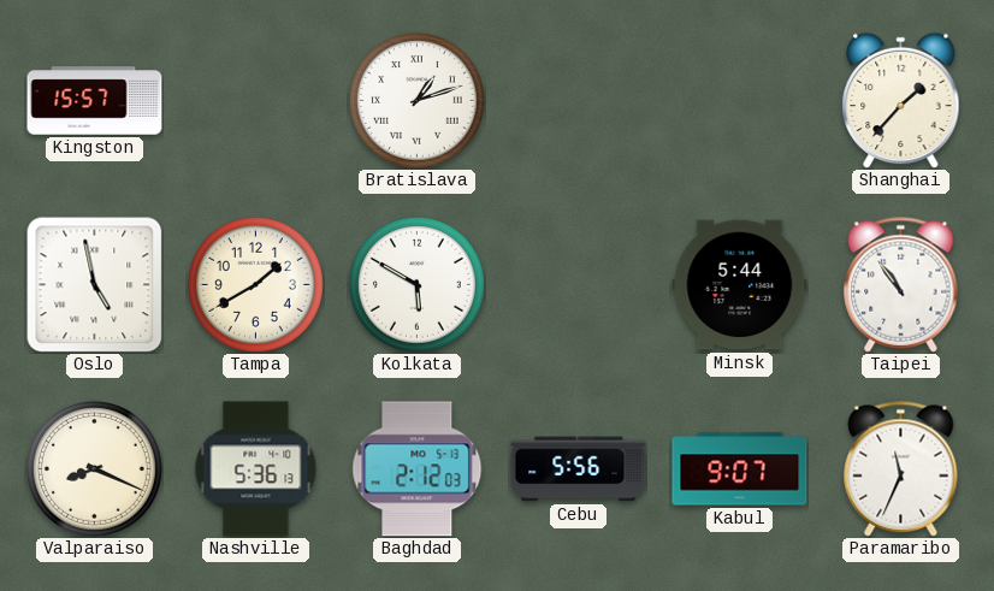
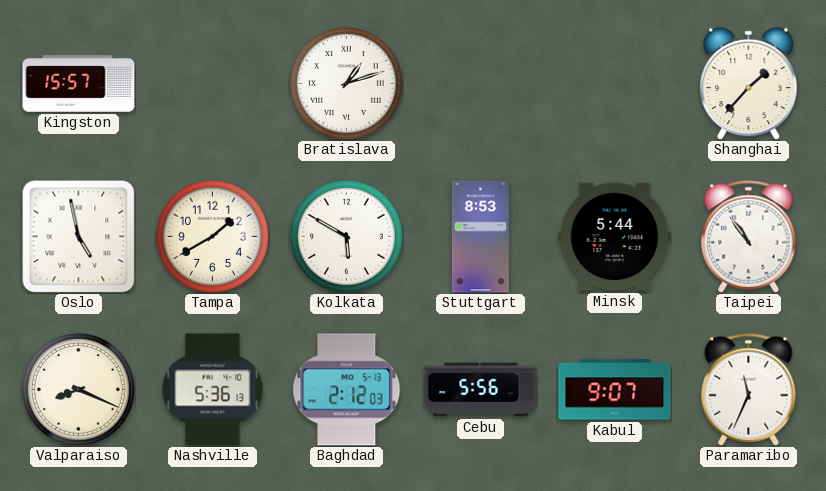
Stuttgart: none -> 8:53 (480, 237)
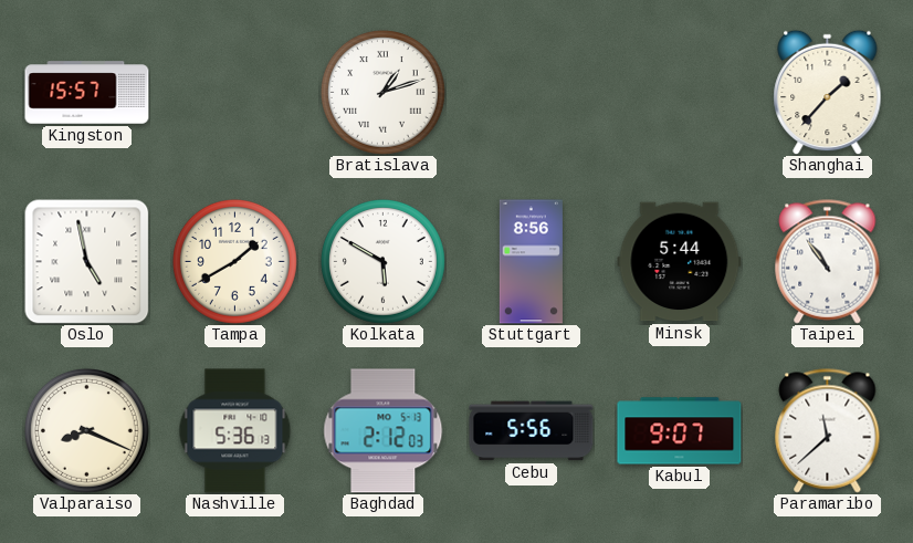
Stuttgart: 8:53 -> 8:56 (531, 262)
Paramaribo: 11:34 -> 11:38 (828, 431)
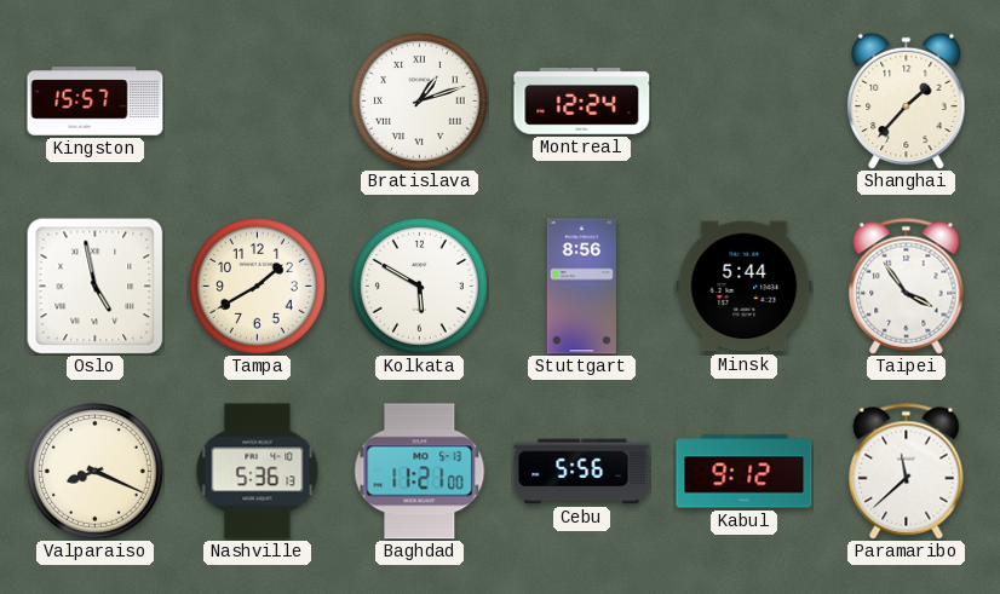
Montreal: none -> 12:24 (582, 102)
Taipei: 10:54 -> 3:54 (907, 287)
Baghdad: 2:12 -> 11:21 (420, 472)
Kabul: 9:07 -> 9:12 (745, 472)
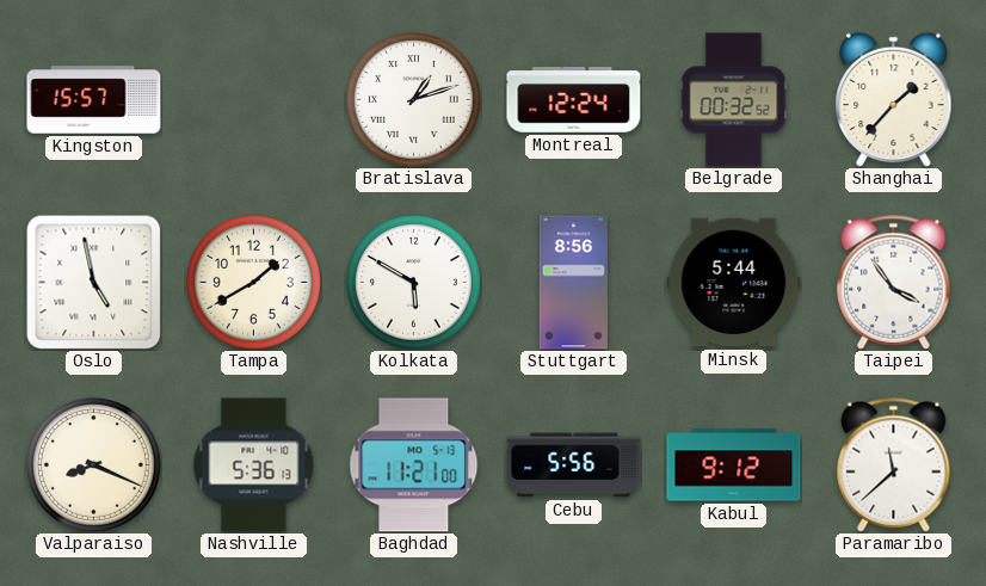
Belgrade: none -> 00:32 (734, 100)
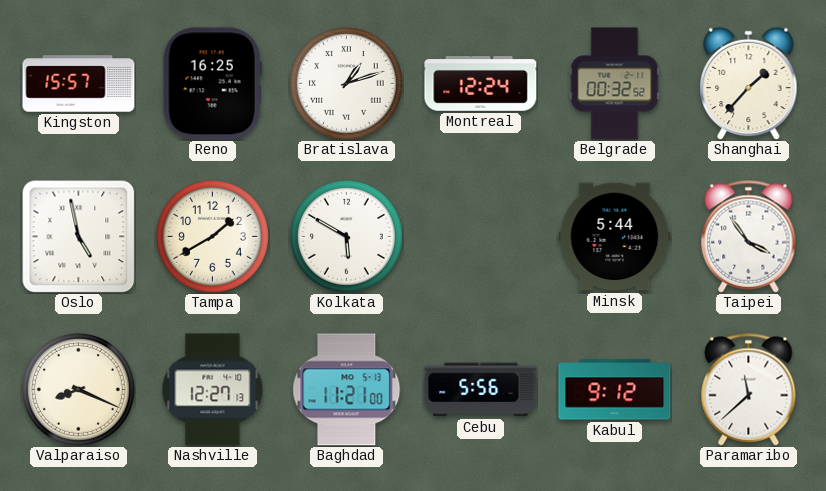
Reno: none -> 16:25 (212, 84)
Stuttgart: 8:56 -> none (573, 283)
Nashville: 5:36 -> 12:27 (213, 390)
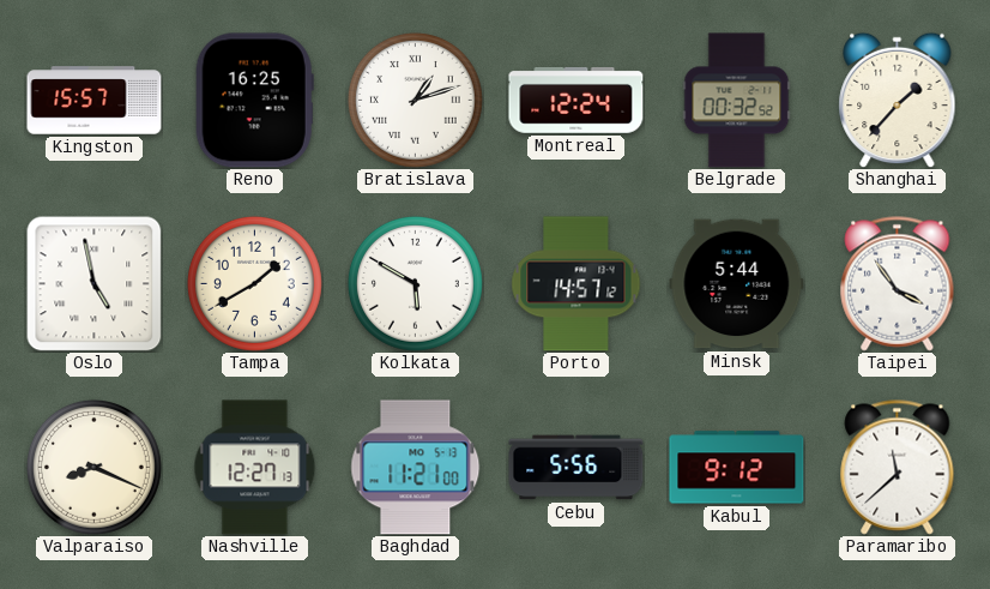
Porto: none -> 14:57 (577, 284)
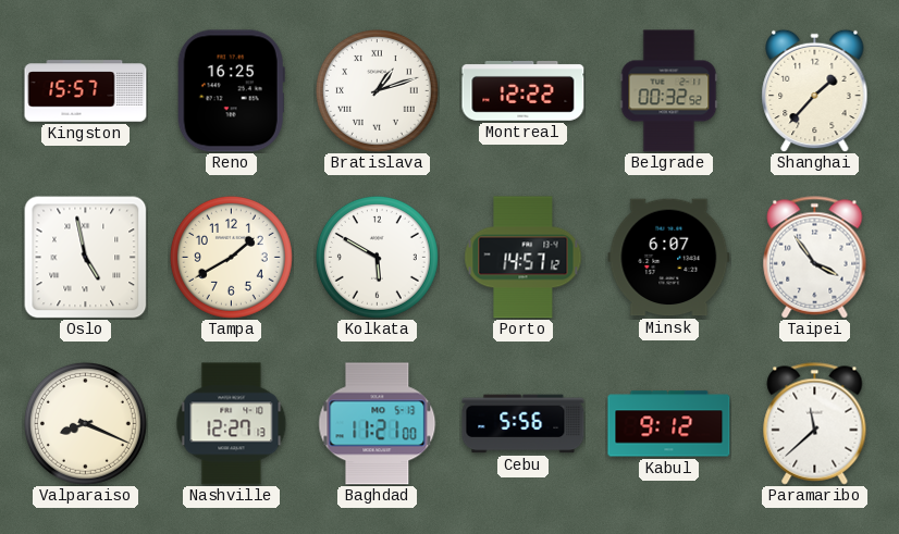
Montreal: 12:24 -> 12:22 (524, 91)
Minsk: 5:44 -> 6:07 (669, 258)
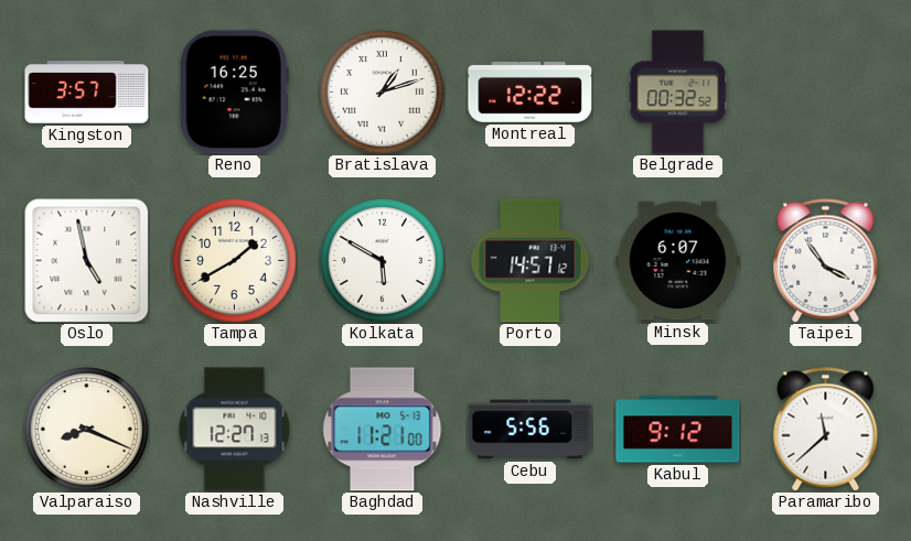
Kingston: 15:57 -> 3:57 (87, 93)
Shanghai: 1:37 -> none (815, 90)
